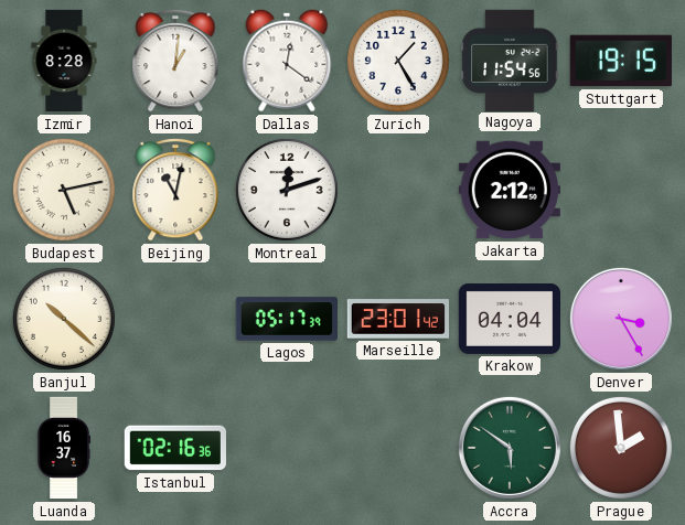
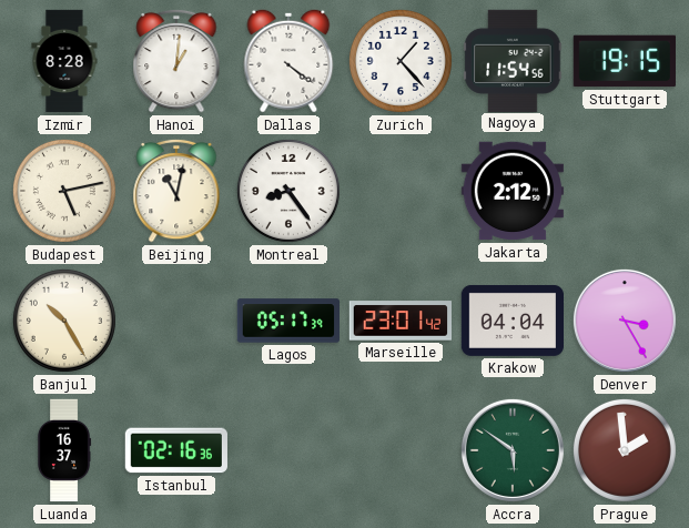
Dallas: 12:21 -> 4:21 (288, 61)
Zurich: 1:25 -> 1:23 (401, 61)
Montreal: 12:12 -> 8:24 (288, 191)
Banjul: 10:22 -> 10:25 (64, 321)
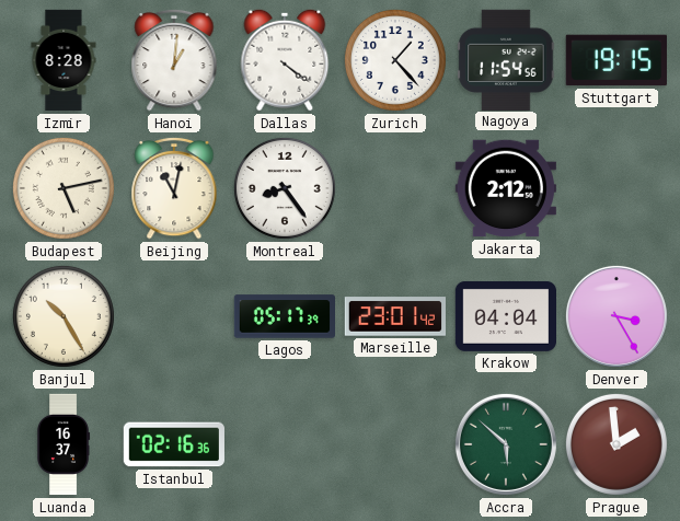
Accra: 5:51 -> 5:52 (506, 444)
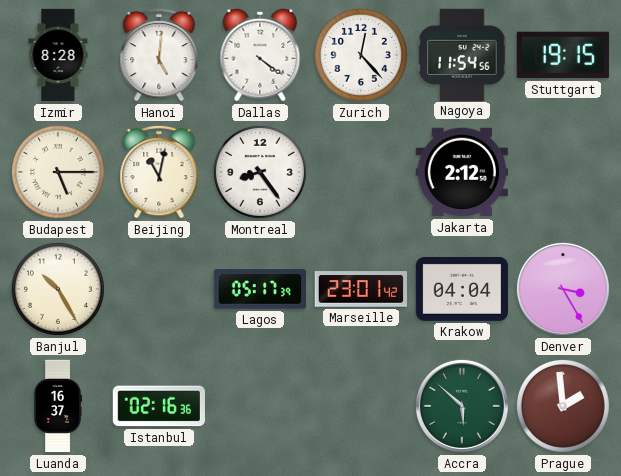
Hanoi: 1:01 -> 5:01 (159, 55)
Zurich: 1:23 -> 12:23 (361, 55)
Budapest: 5:13 -> 5:15 (58, 172)
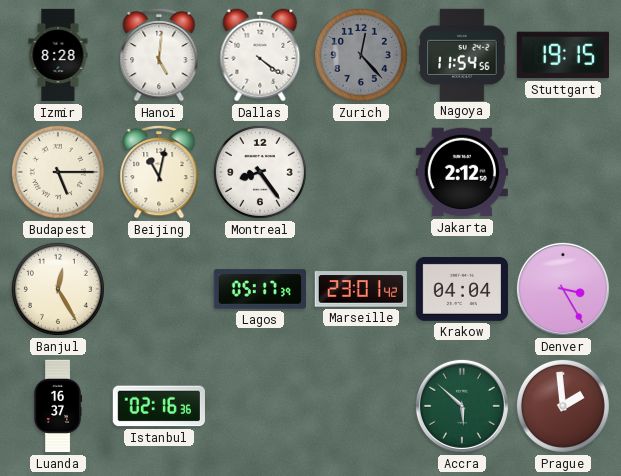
Zurich dial: white -> grey (361, 55)
Banjul: 10:25 -> 12:25 (58, 289)
